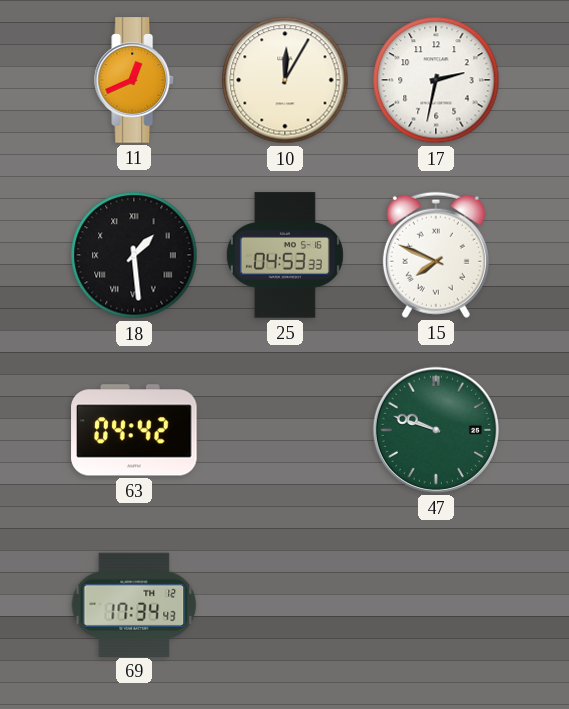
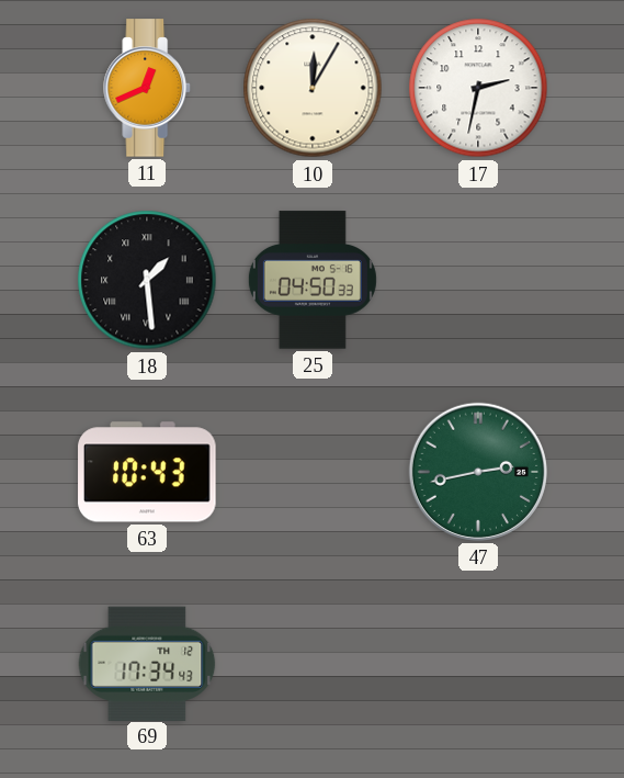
25: 04:53 -> 04:50 (313, 280)
15: 7:49 -> none (436, 255)
63: 04:42 -> 10:43 (147, 472)
47: 9:48 -> 2:43 (478, 472)
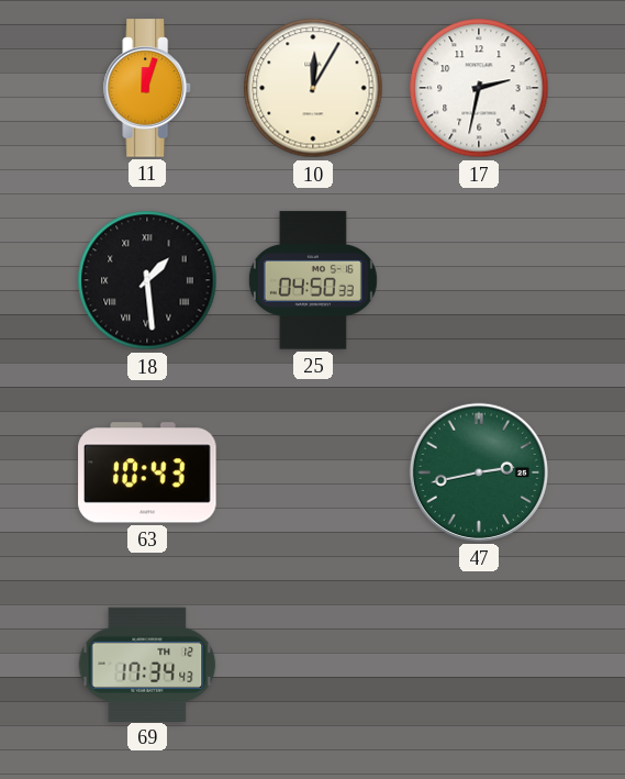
11: 12:41 -> 12:03 (148, 88)
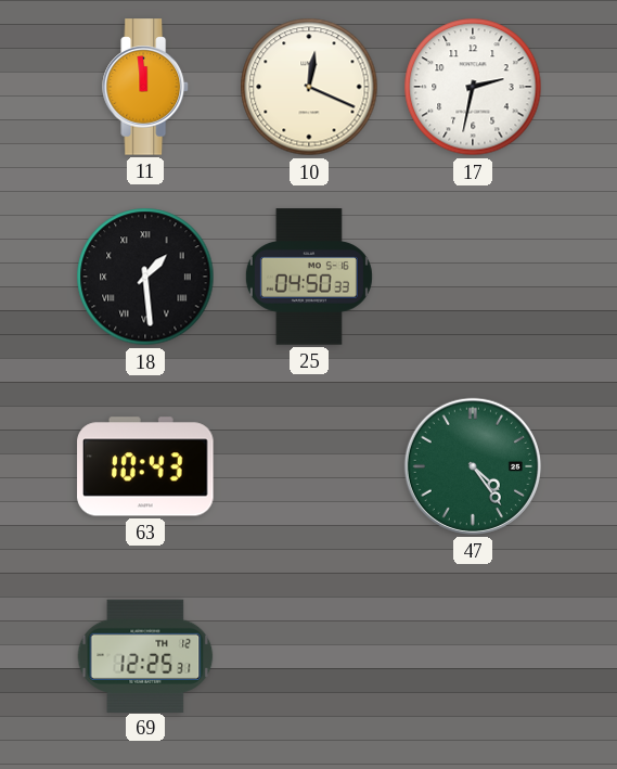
11: 12:03 -> 11:59 (146, 87)
10: 12:05 -> 12:19 (309, 87)
47: 2:43 -> 4:24 (473, 466)
69: 17:34 -> 12:25 (145, 655)
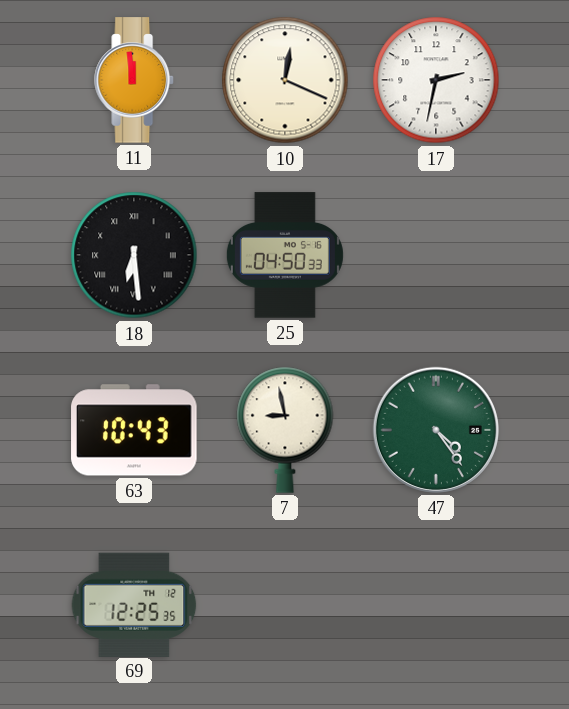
18: 1:29 -> 6:29 (134, 255)
7: none -> 8:58 (285, 430)
69: 12:25:31 -> 12:25:35 (134, 604)
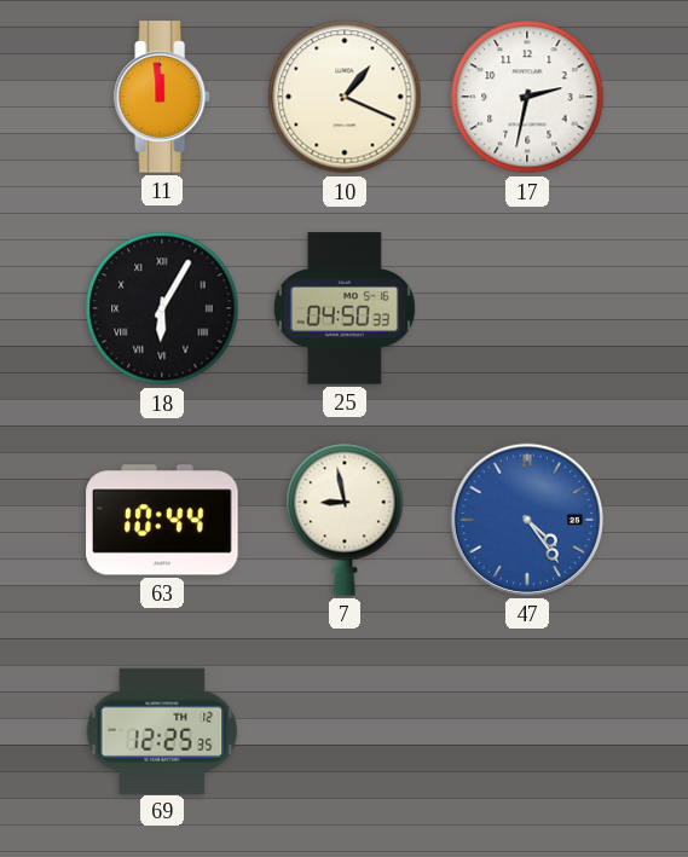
10: 12:19 -> 1:19 (345, 97)
18: 6:29 -> 6:05 (162, 308)
63: 10:43 -> 10:44 (162, 520)
47 dial: green -> blue (527, 520)
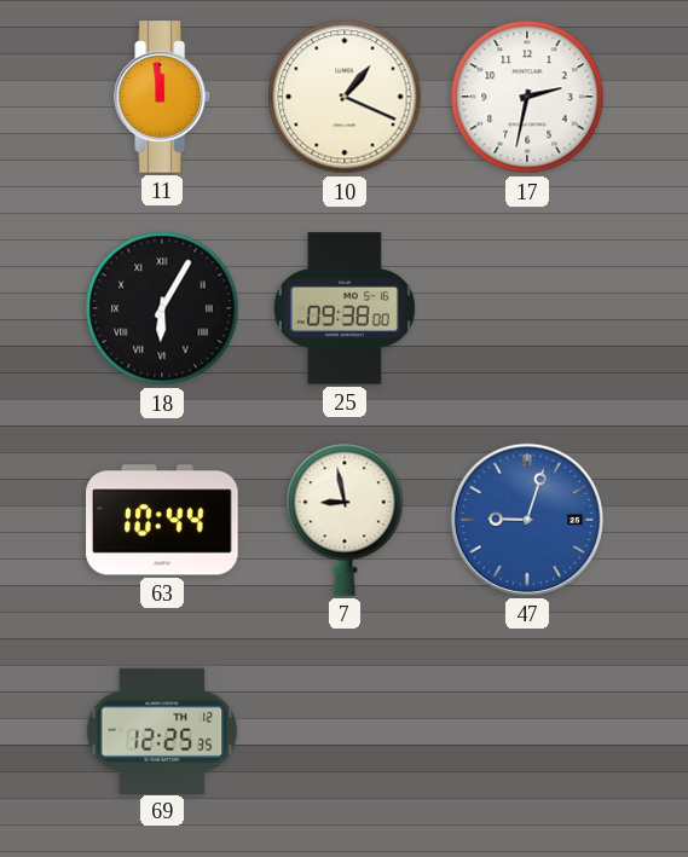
25: 04:50 -> 09:38 (345, 308)
47: 4:24 -> 9:03 (527, 520)
